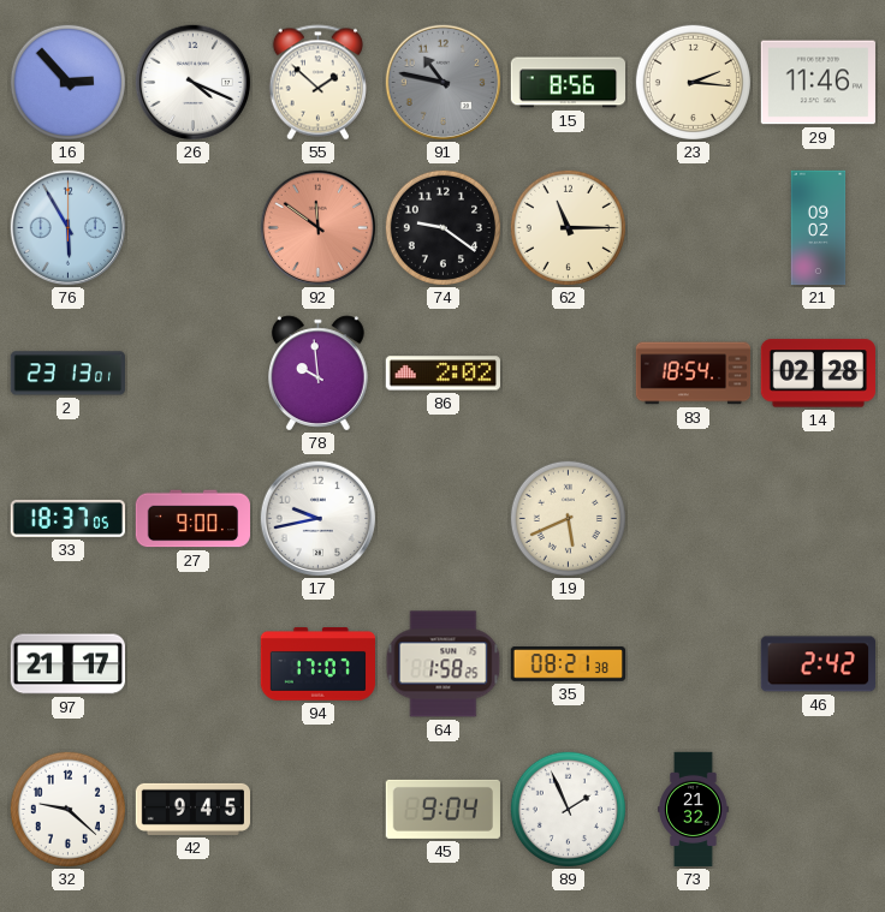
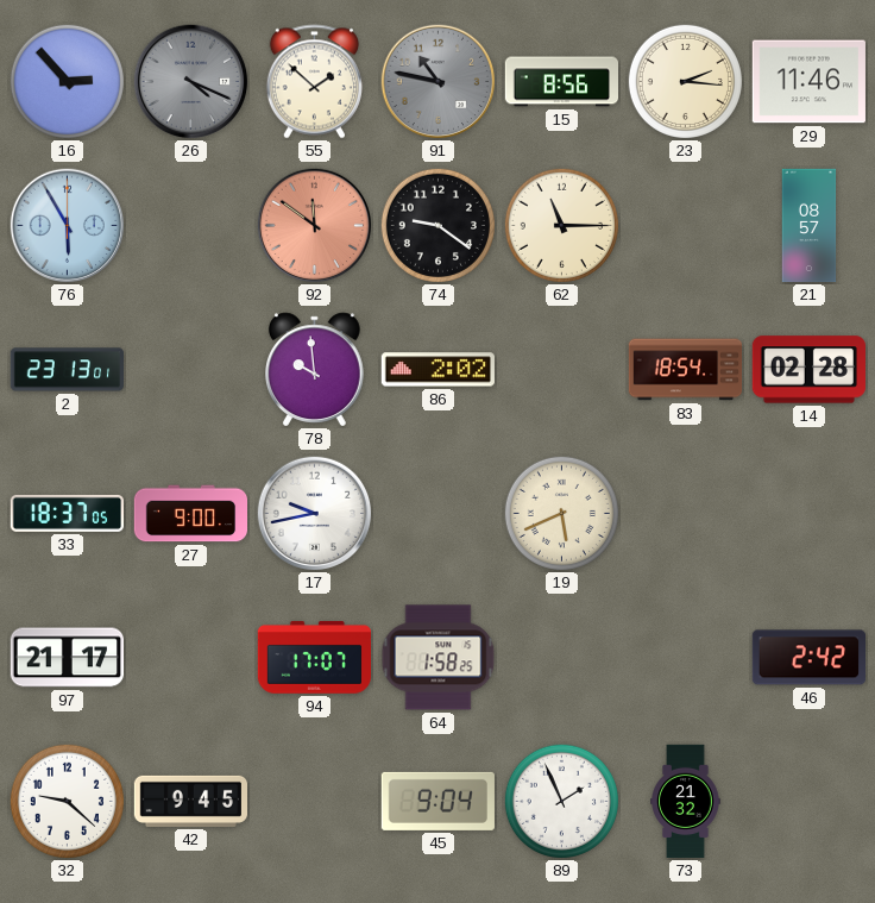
26 dial: white -> grey (191, 82)
21: 09:02 -> 08:57 (810, 226)
35: 08:21 -> none (569, 664)
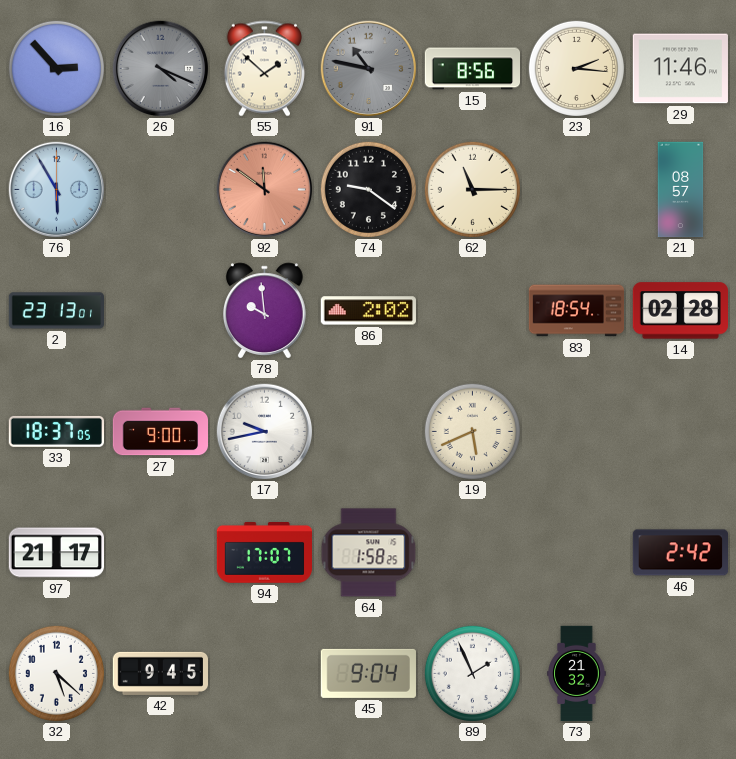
32: 9:22 -> 5:22 (56, 673)
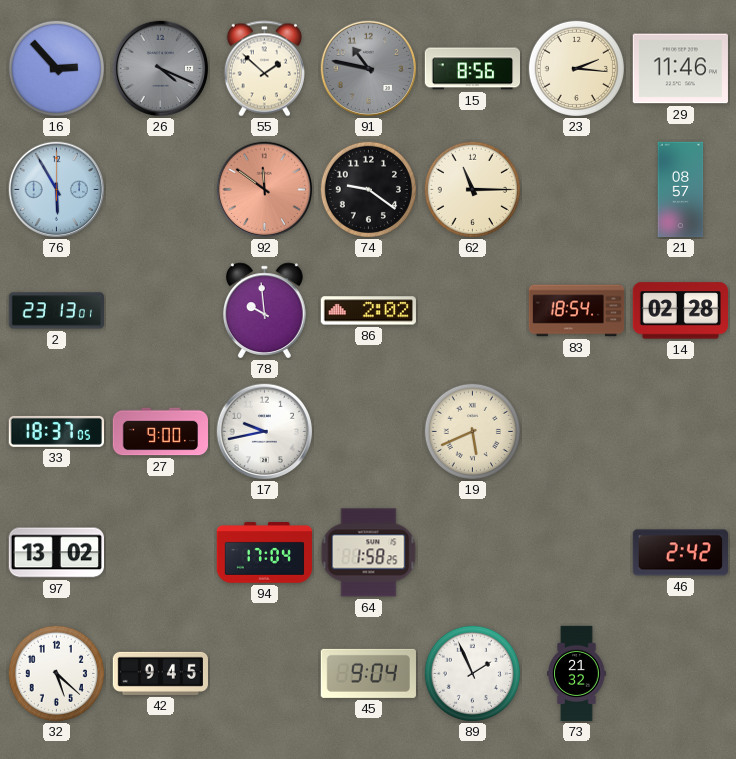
97: 21:17 -> 13:02 (56, 553)
94: 17:07 -> 17:04 (264, 553)
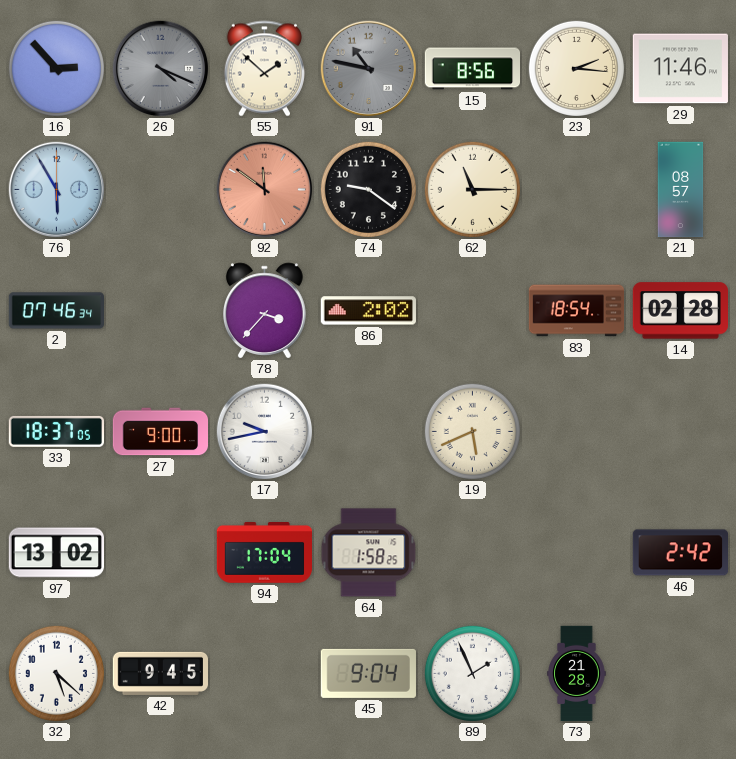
2: 23:13 -> 07:46 (56, 311)
78: 9:59 -> 3:37 (265, 311)
73: 21:32 -> 21:28 (577, 674)
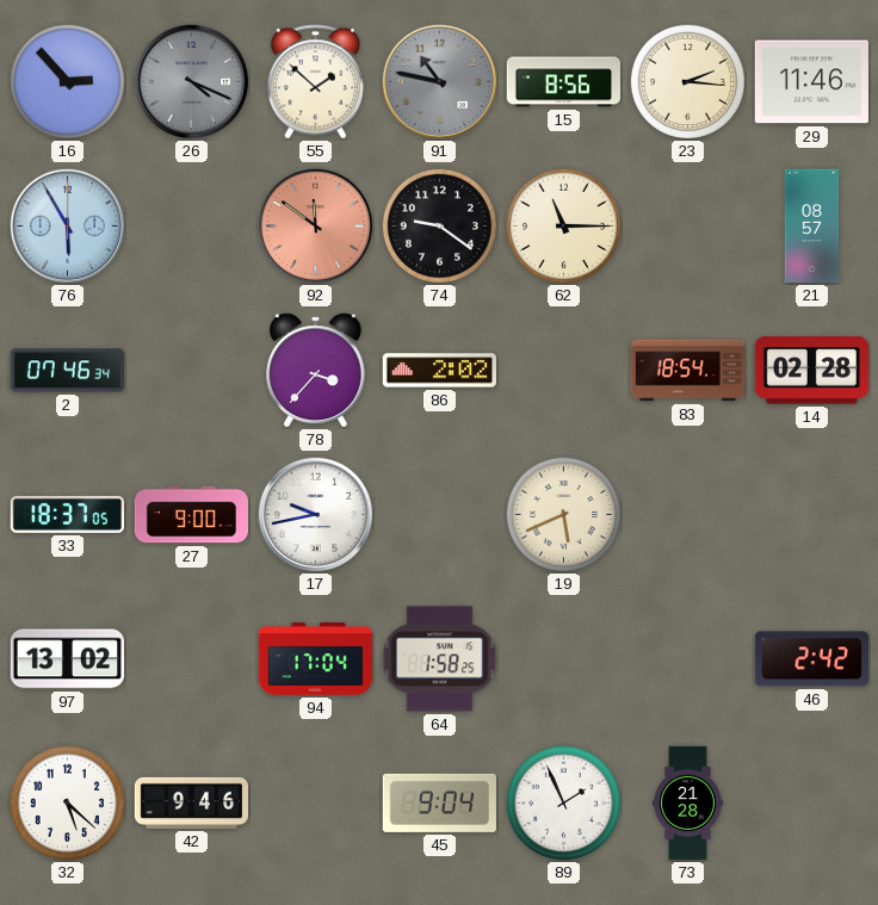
42: 9:45 -> 9:46 (191, 802)
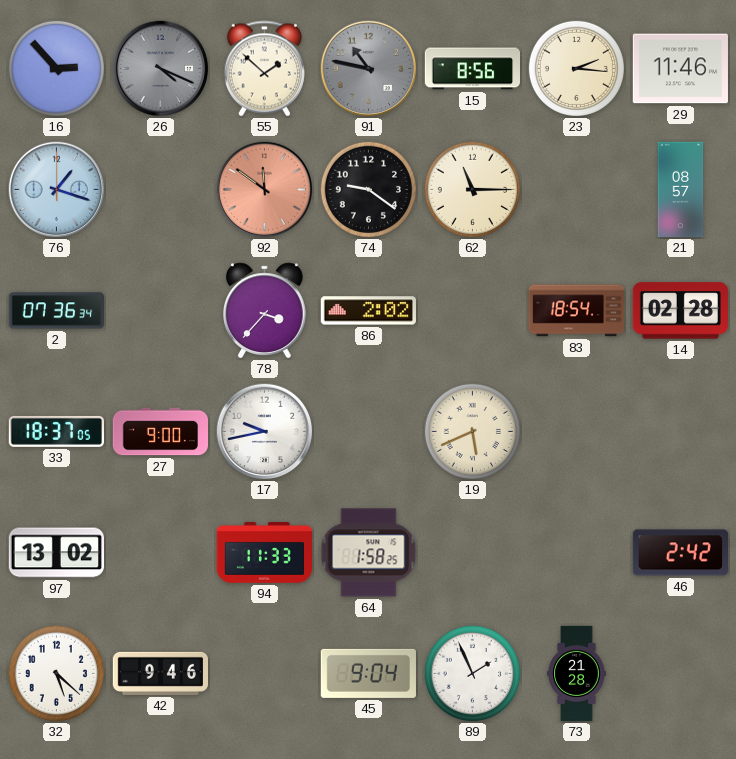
76: 5:55 -> 1:18 (57, 190)
2: 07:46 -> 07:36 (56, 311)
94: 17:04 -> 11:33 (264, 553)
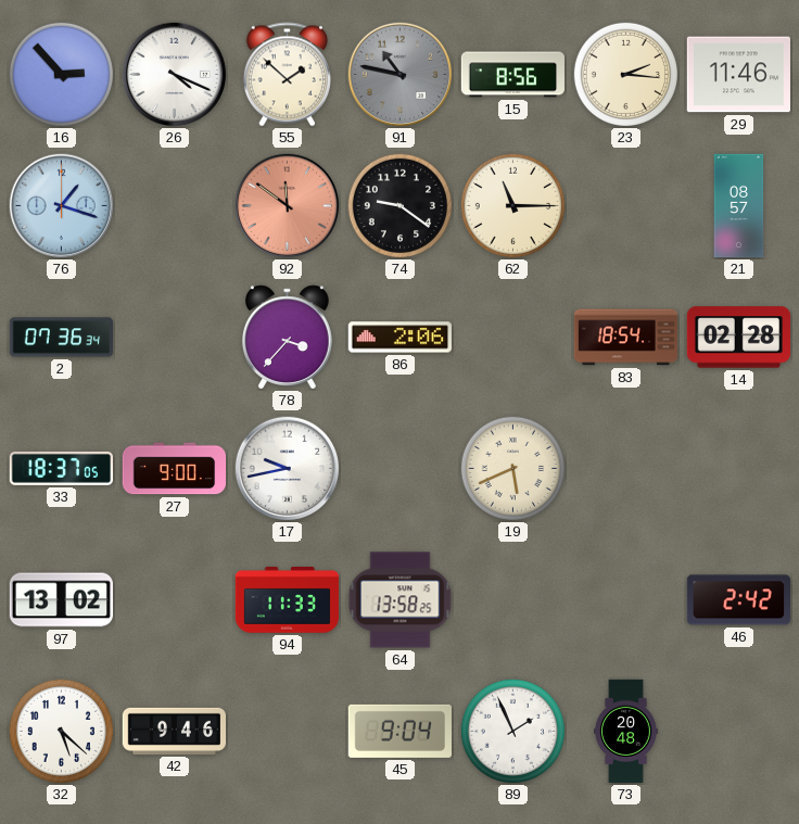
26 dial: grey -> white (175, 75)
86: 2:02 -> 2:06 (399, 338)
64: 1:58 -> 13:58 (401, 600)
73: 21:28 -> 20:48 (626, 732)
